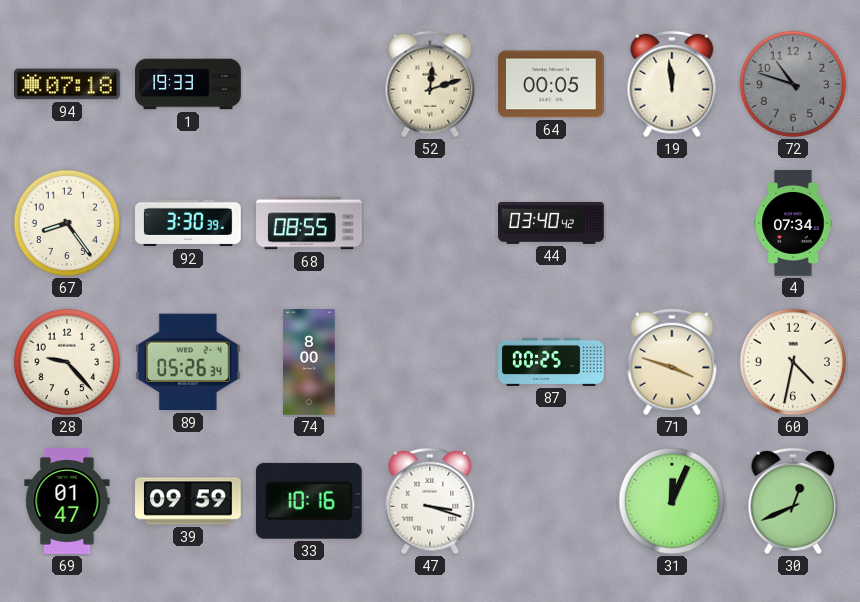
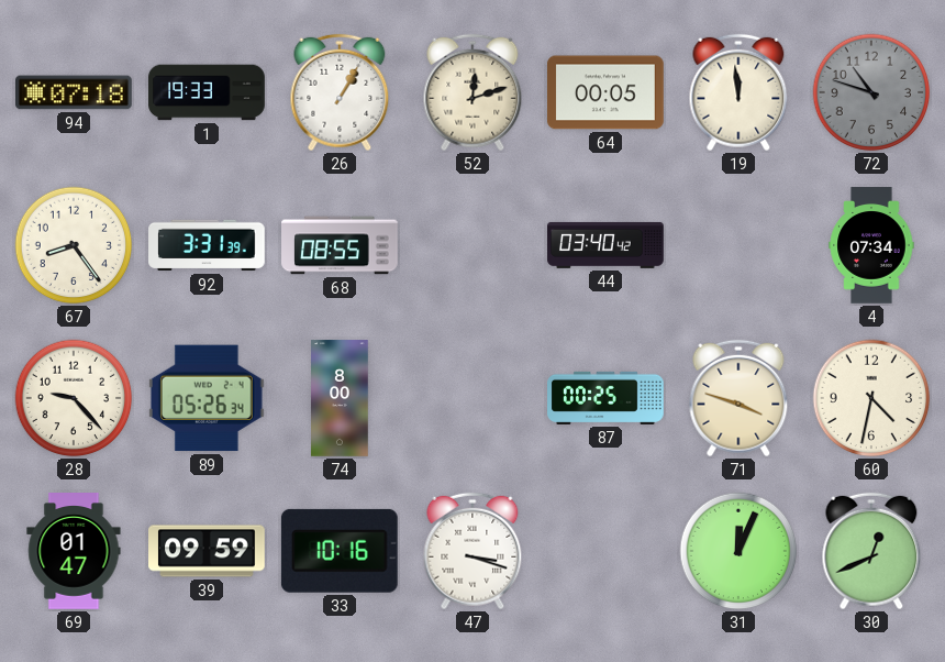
26: none -> 1:05 (340, 92)
92: 3:30 -> 3:31 (207, 245)
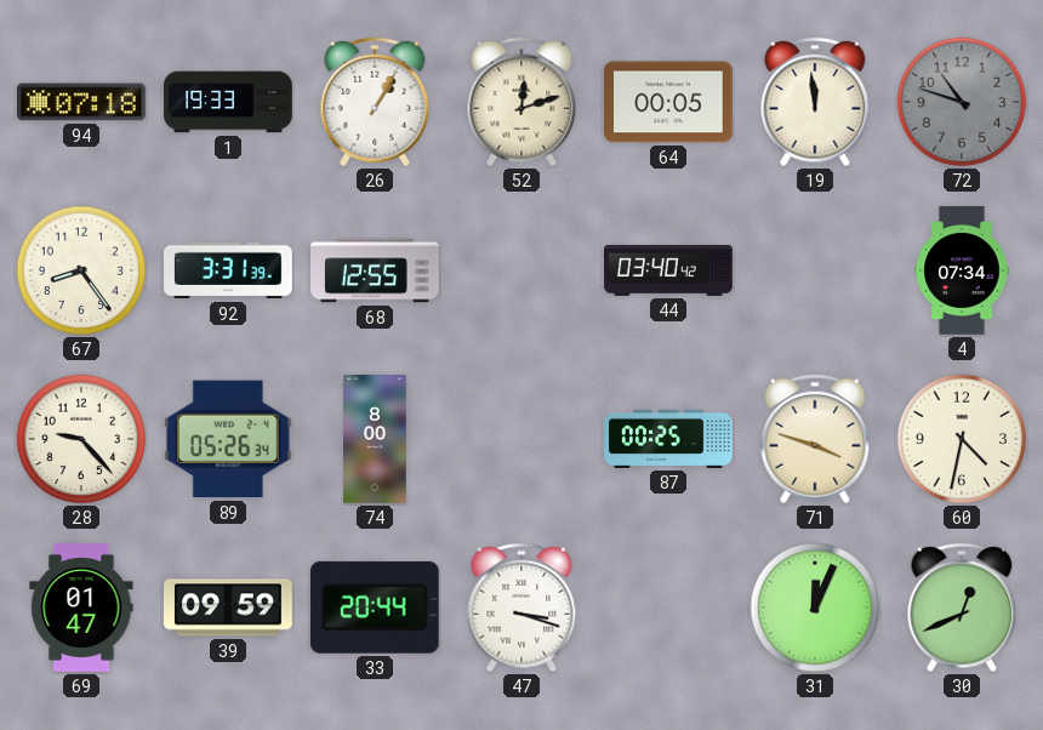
68: 08:55 -> 12:55 (375, 270)
33: 10:16 -> 20:44 (375, 608)
